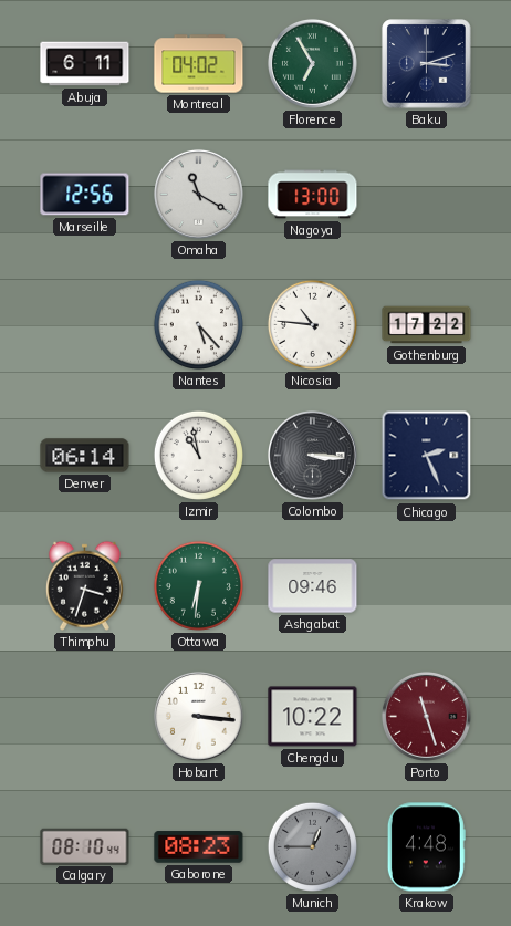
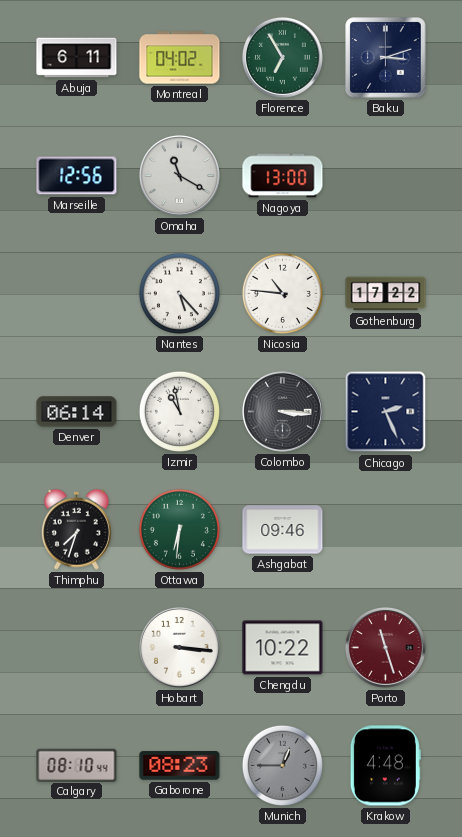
Thimphu: 3:33 -> 7:33 (76, 529)
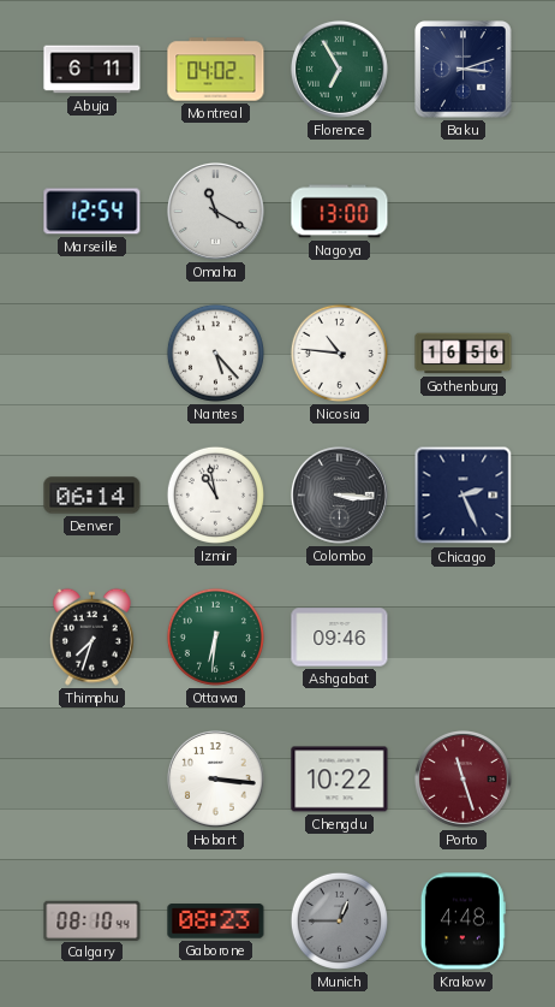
Marseille: 12:56 -> 12:54 (92, 212)
Gothenburg: 17:22 -> 16:56 (464, 354)
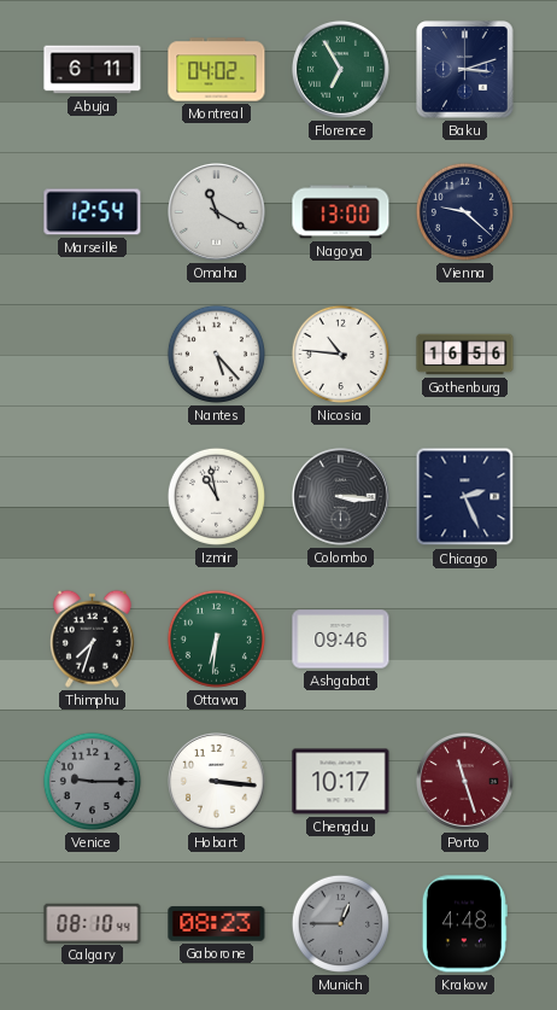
Vienna: none -> 9:22 (464, 211)
Denver: 06:14 -> none (92, 496)
Venice: none -> 9:15 (92, 781)
Chengdu: 10:22 -> 10:17 (341, 782)
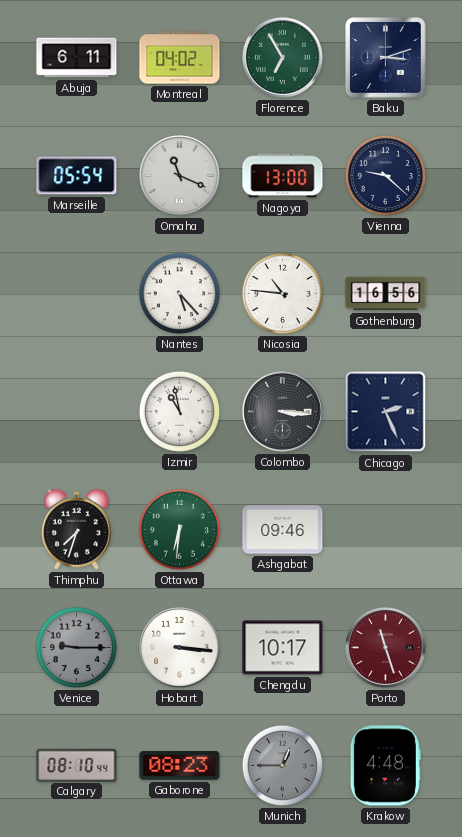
Marseille: 12:54 -> 05:54 (77, 176)
Omaha: 11:20 -> 11:19 (179, 175)
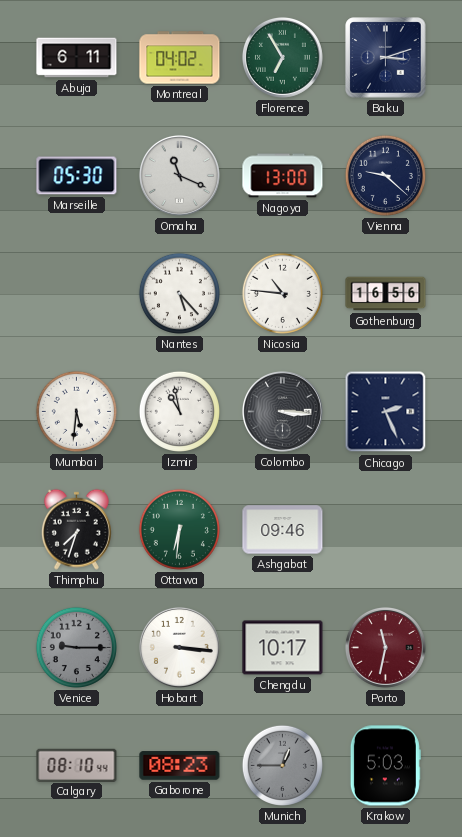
Marseille: 05:54 -> 05:30 (77, 176)
Mumbai: none -> 5:31 (76, 411)
Porto: 11:27 -> 11:32 (385, 647)
Krakow: 4:48 -> 5:03 (385, 766)
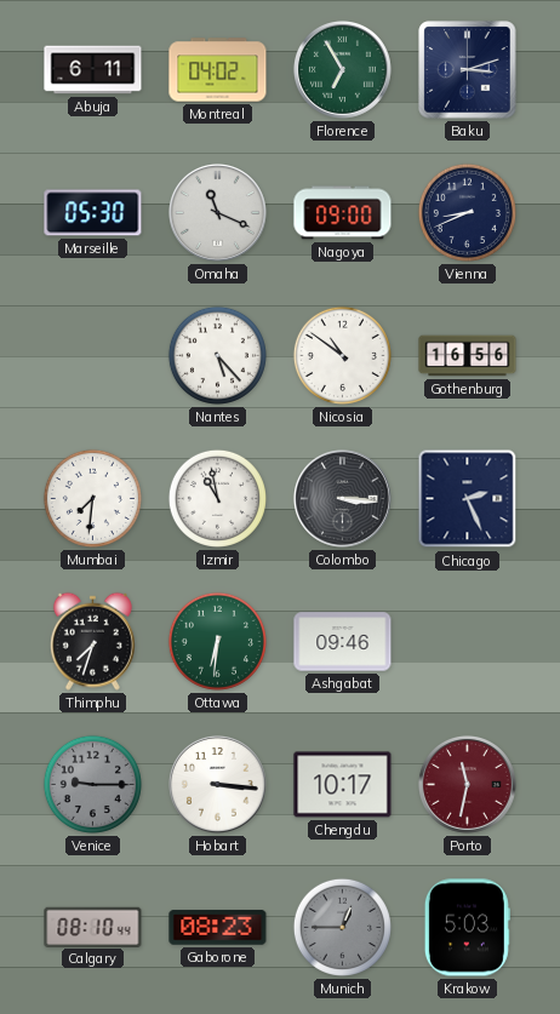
Nagoya: 13:00 -> 09:00 (343, 213)
Vienna: 9:22 -> 8:41 (467, 212)
Nicosia: 10:46 -> 10:51 (342, 355)
Mumbai: 5:31 -> 7:31 (92, 498)
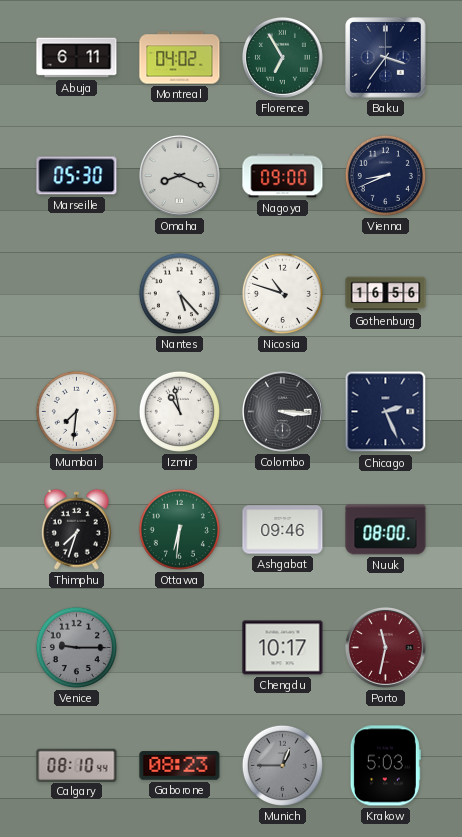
Baku: 3:12 -> 3:36 (386, 58)
Omaha: 11:19 -> 8:19 (179, 175)
Nicosia: 10:51 -> 10:48 (282, 293)
Nuuk: none -> 08:00 (386, 530)
Hobart: 3:16 -> none (217, 784)
